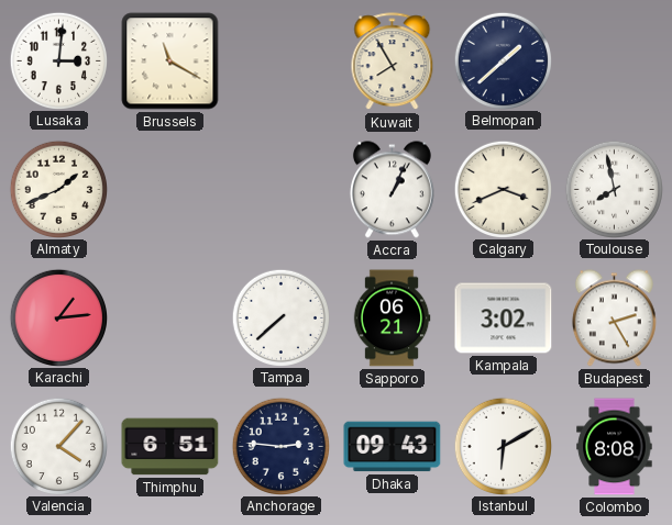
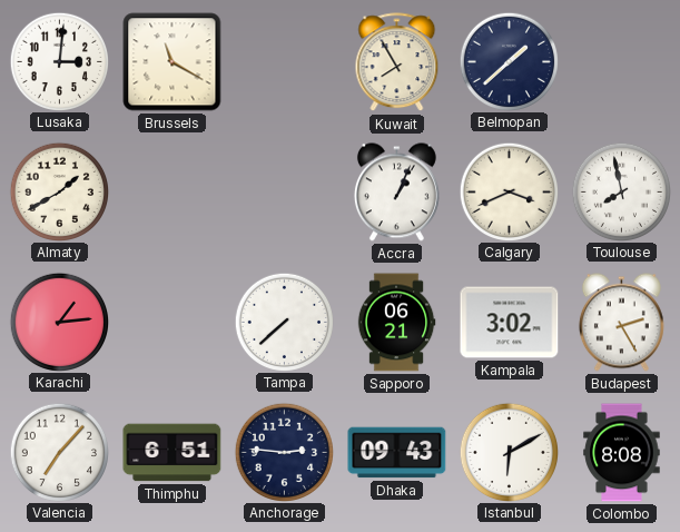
Almaty: 1:41 -> 1:40 (59, 191)
Valencia: 4:07 -> 7:07 (59, 452)
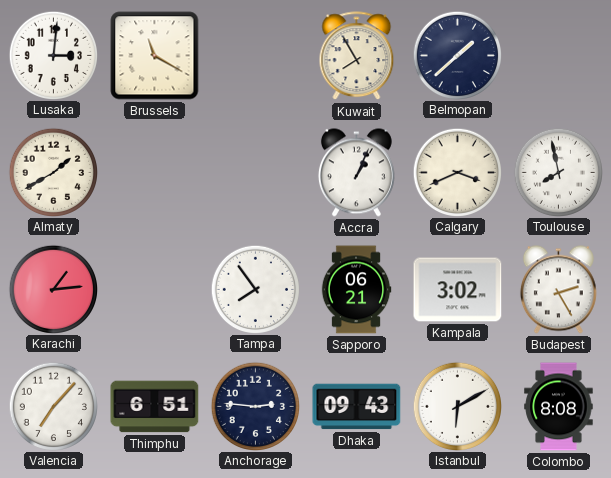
Tampa: 7:38 -> 7:54 (255, 289)
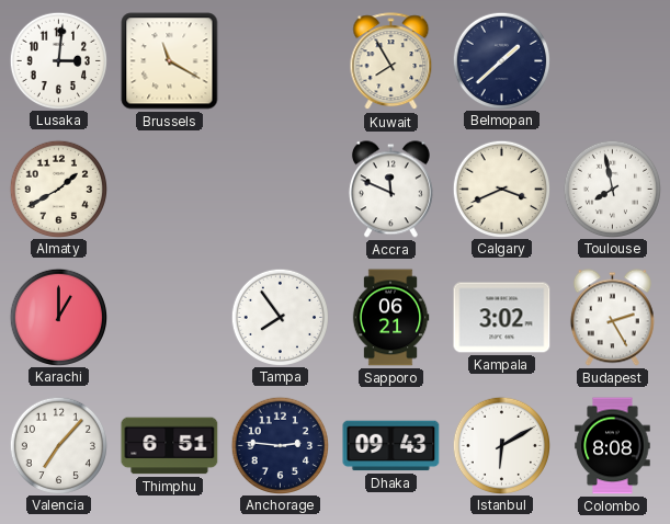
Accra: 1:04 -> 11:49 (390, 190)
Karachi: 1:14 -> 1:00 (58, 317)
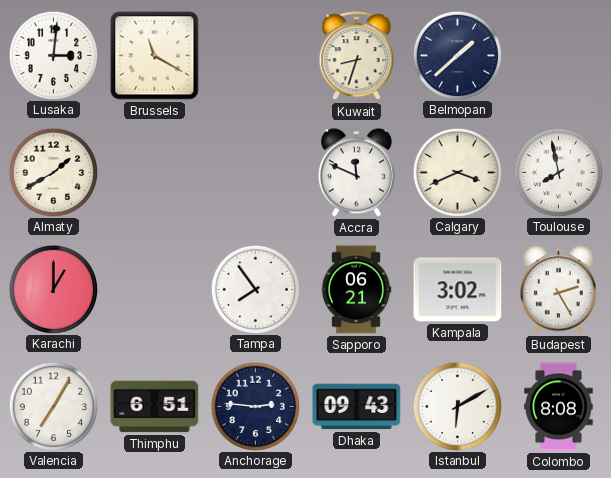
Kuwait: 7:55 -> 8:33 (357, 56)
Valencia: 7:07 -> 7:05 (53, 406)
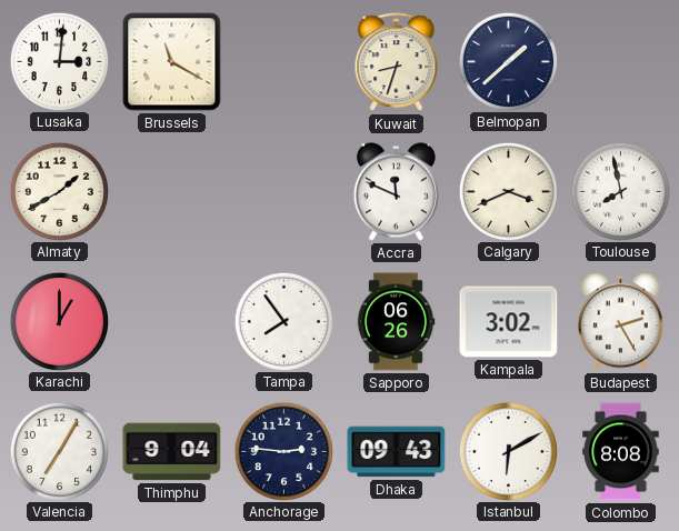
Sapporo: 06:21 -> 06:26 (396, 322)
Thimphu: 6:51 -> 9:04 (172, 452)
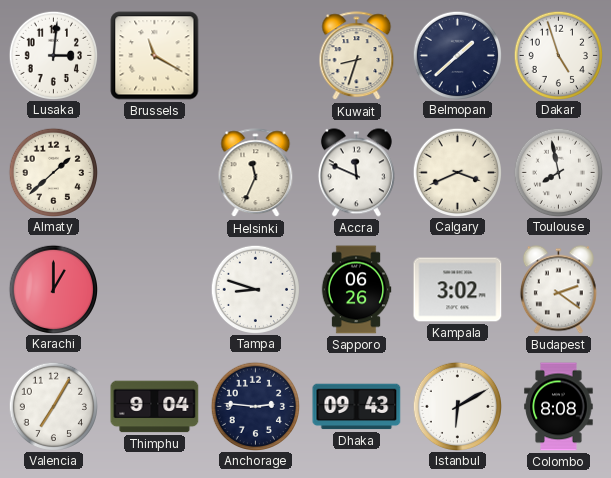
Dakar: none -> 4:57 (558, 55)
Almaty: 1:40 -> 1:38 (53, 172)
Helsinki: none -> 11:34 (256, 173)
Tampa: 7:54 -> 8:48 (255, 289)
Budapest: 2:25 -> 2:21 (558, 290)
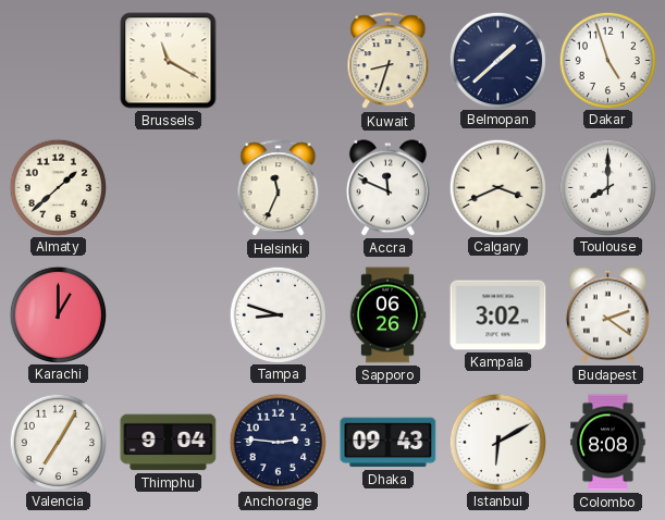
Lusaka: 3:01 -> none (53, 55)
Toulouse: 7:58 -> 8:00 (607, 187)
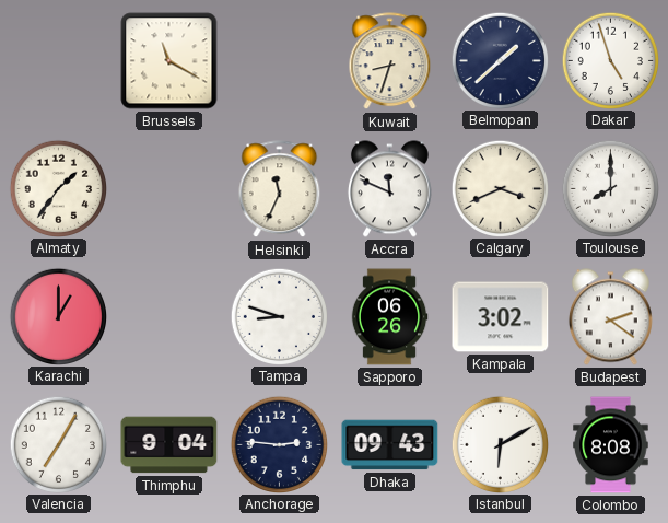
Almaty: 1:38 -> 1:36 (58, 188)
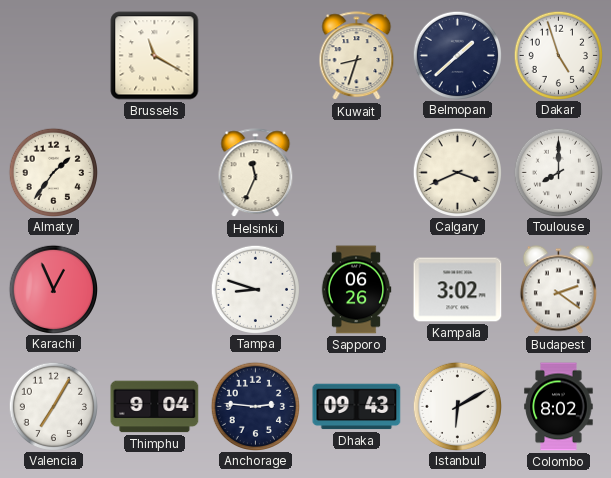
Accra: 11:49 -> none (389, 189)
Karachi: 1:00 -> 12:56 (53, 289)
Colombo: 8:08 -> 8:02 (559, 407)
